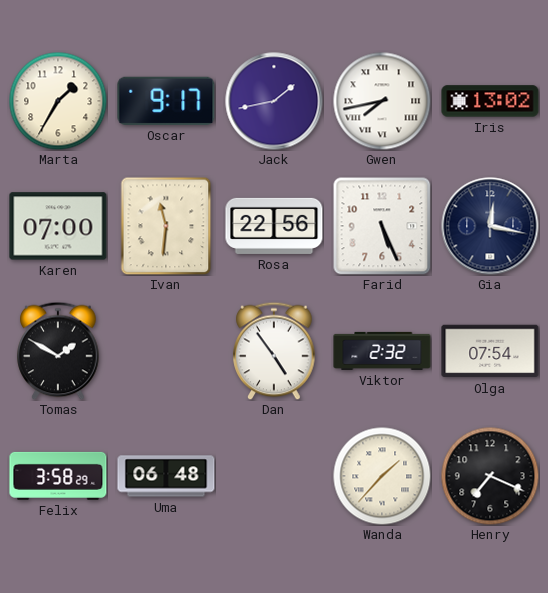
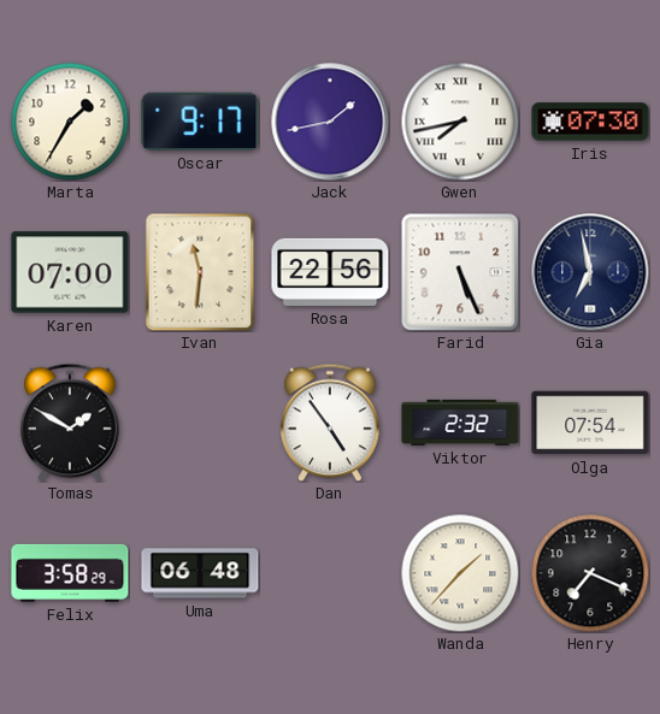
Iris: 13:02 -> 07:30 (590, 122)
Gia: 12:17 -> 6:58 (590, 272)
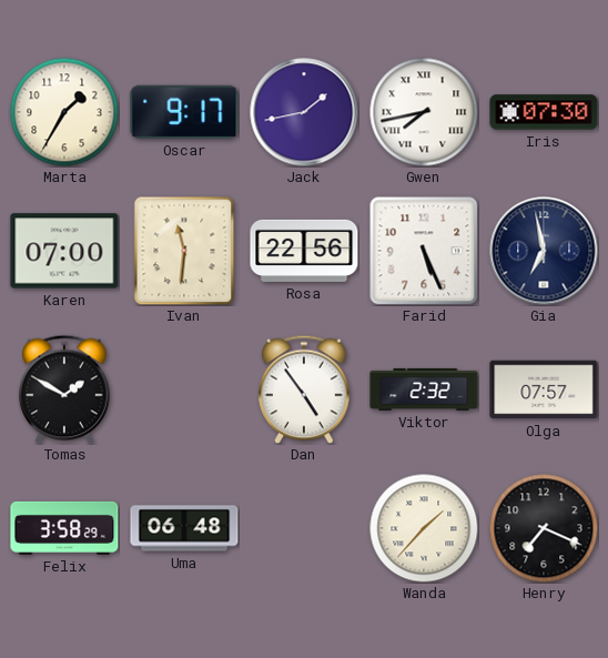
Olga: 07:54 -> 07:57 (544, 389)
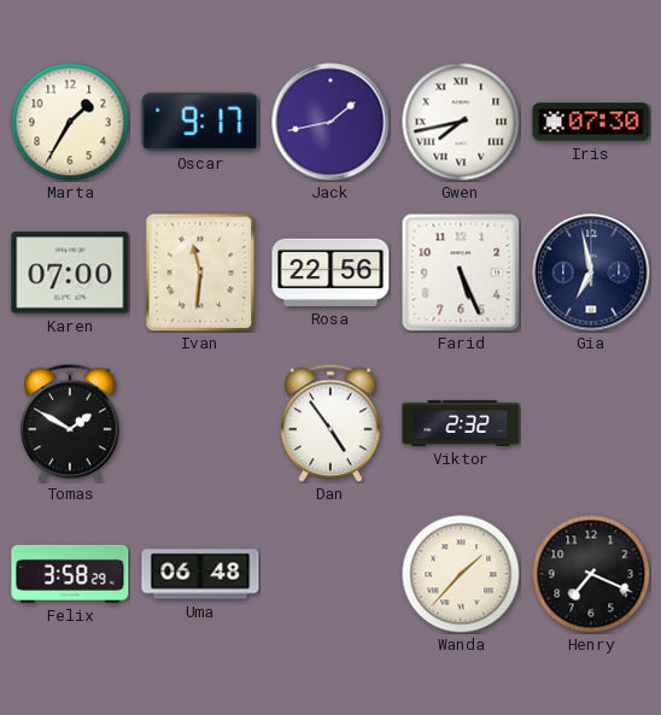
Olga: 07:57 -> none (544, 389)
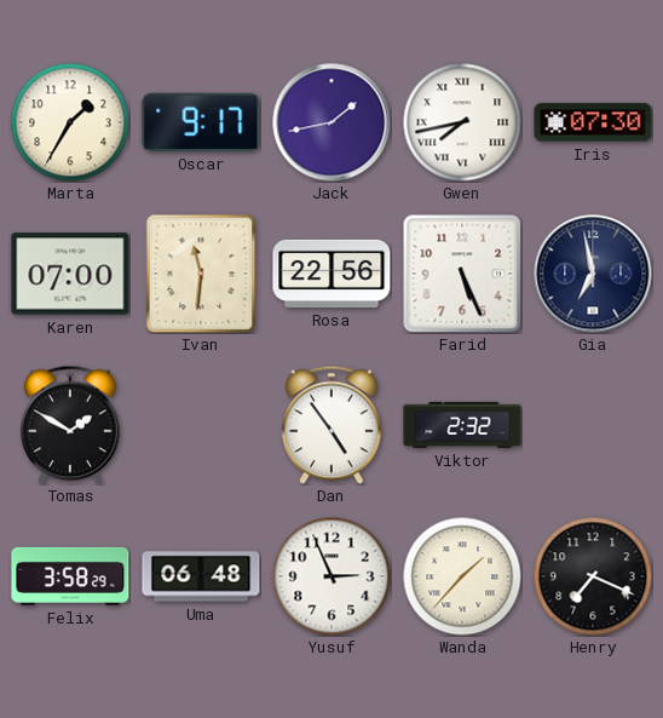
Yusuf: none -> 2:56 (331, 576)
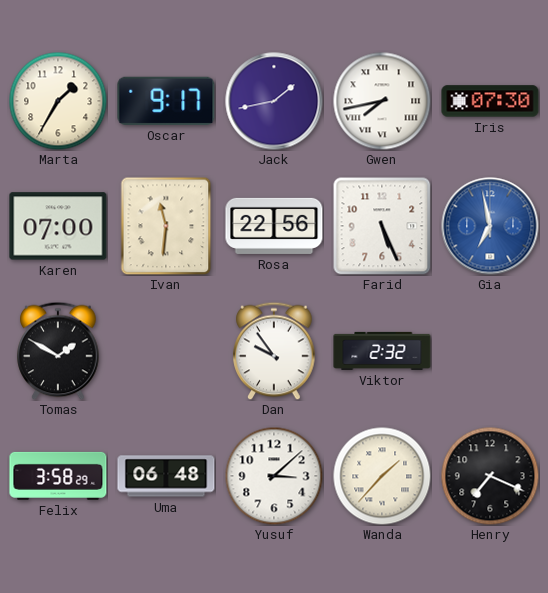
Gia dial: navy -> blue (490, 226)
Dan: 4:54 -> 9:54 (274, 351)
Yusuf: 2:56 -> 3:08 (274, 476)
